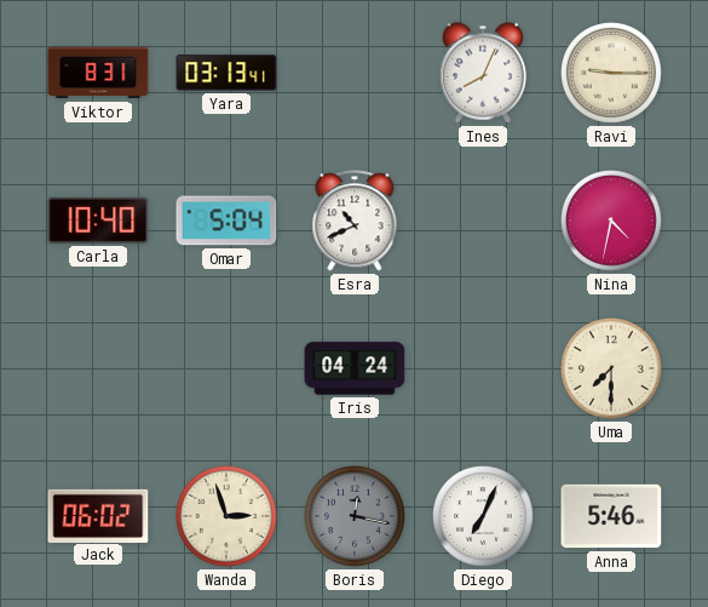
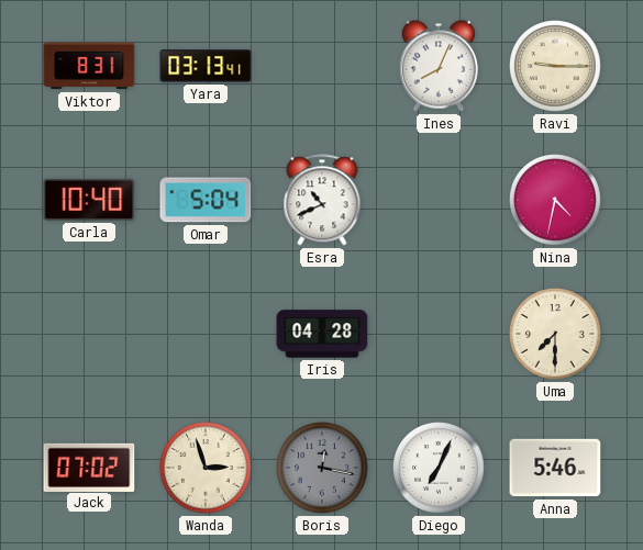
Iris: 04:24 -> 04:28 (322, 334)
Jack: 06:02 -> 07:02 (89, 467)
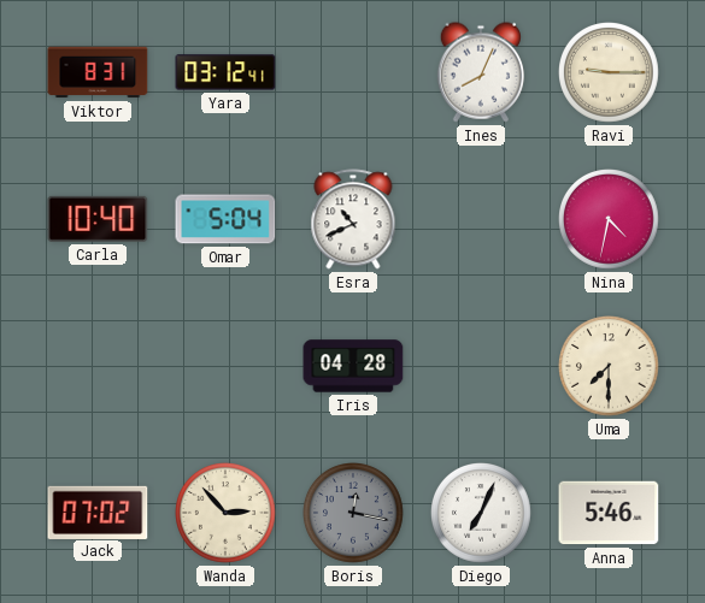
Yara: 03:13 -> 03:12 (225, 72)
Wanda: 2:57 -> 2:53 (227, 514)
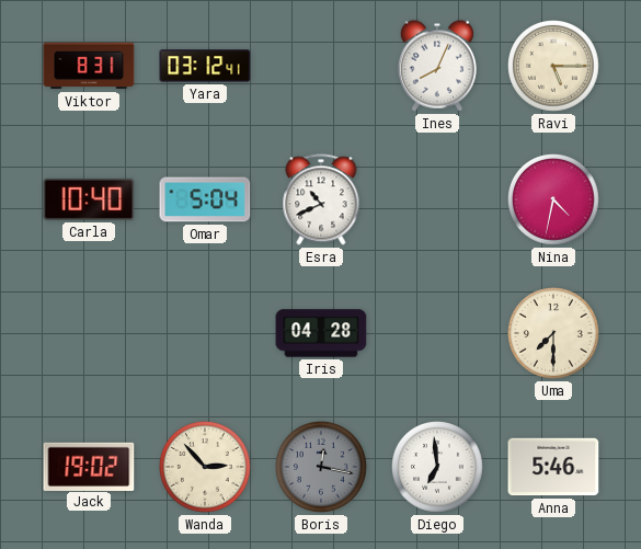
Ravi: 9:15 -> 5:15 (554, 67)
Jack: 07:02 -> 19:02 (89, 466)
Diego: 7:04 -> 6:59 (438, 468)
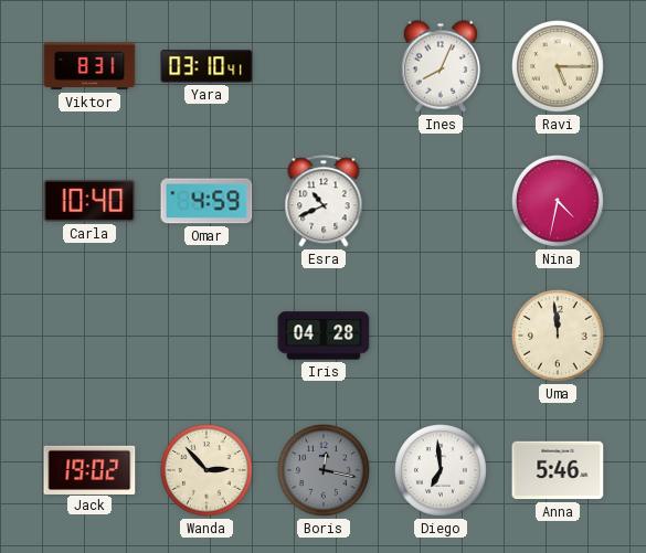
Yara: 03:12 -> 03:10 (206, 66)
Omar: 5:04 -> 4:59 (206, 201)
Uma: 7:30 -> 11:59 (559, 337)
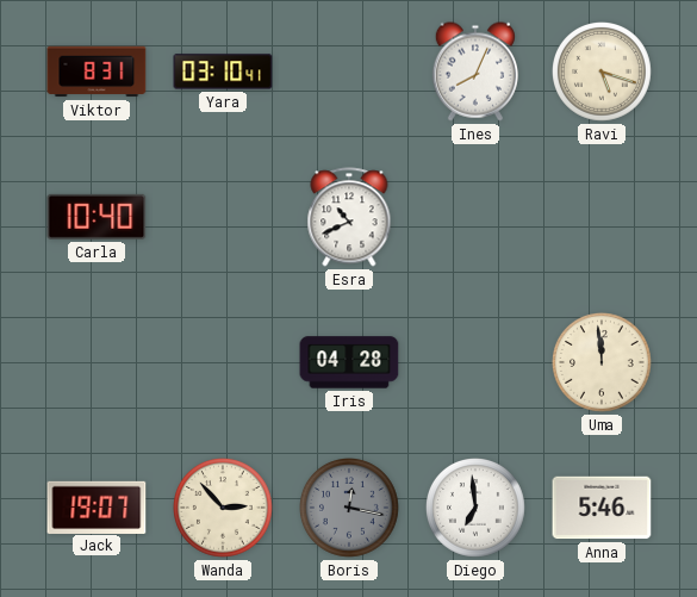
Ravi: 5:15 -> 5:18 (603, 73)
Omar: 4:59 -> none (206, 201)
Nina: 4:32 -> none (559, 202)
Jack: 19:02 -> 19:07 (97, 506)
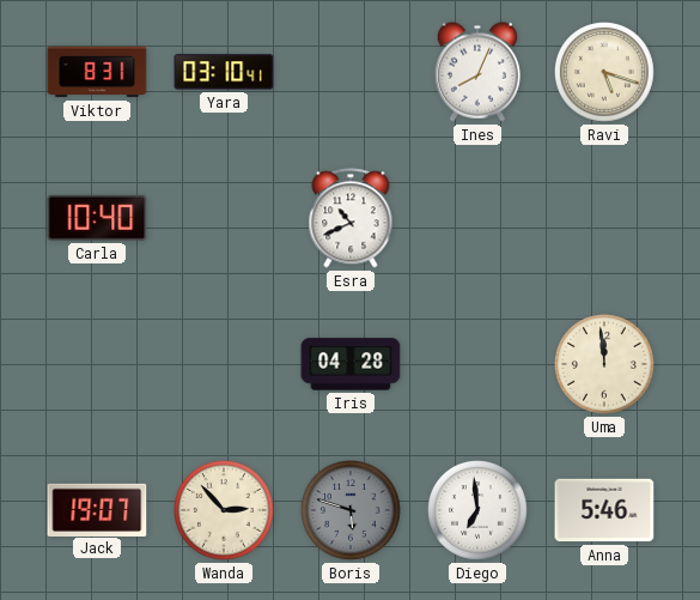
Boris: 12:17 -> 5:48 (352, 511)
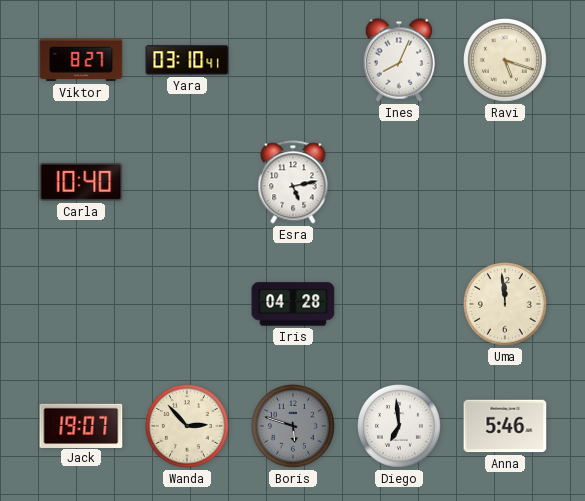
Viktor: 8:31 -> 8:27 (81, 60)
Esra: 10:41 -> 5:13 (293, 182)
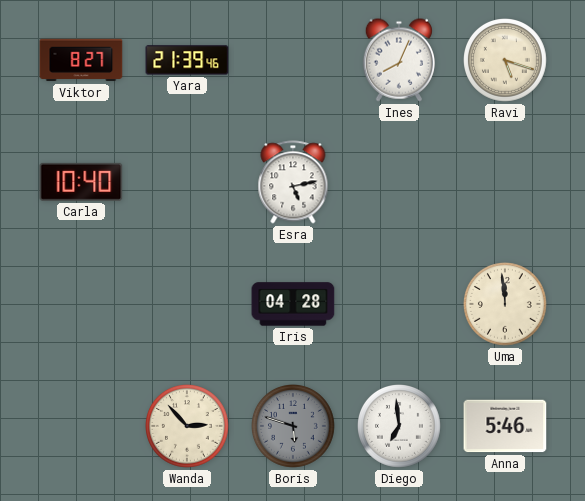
Yara: 03:10 -> 21:39 (187, 60)
Jack: 19:07 -> none (81, 425)
